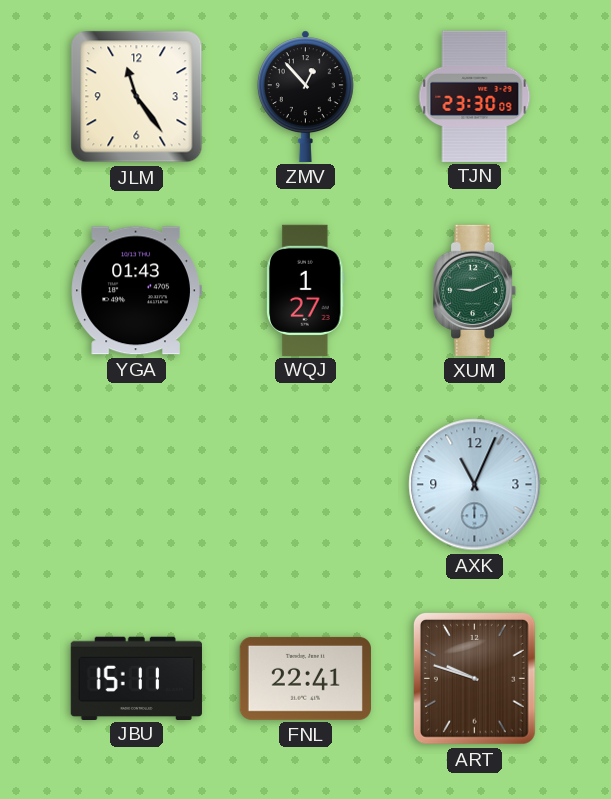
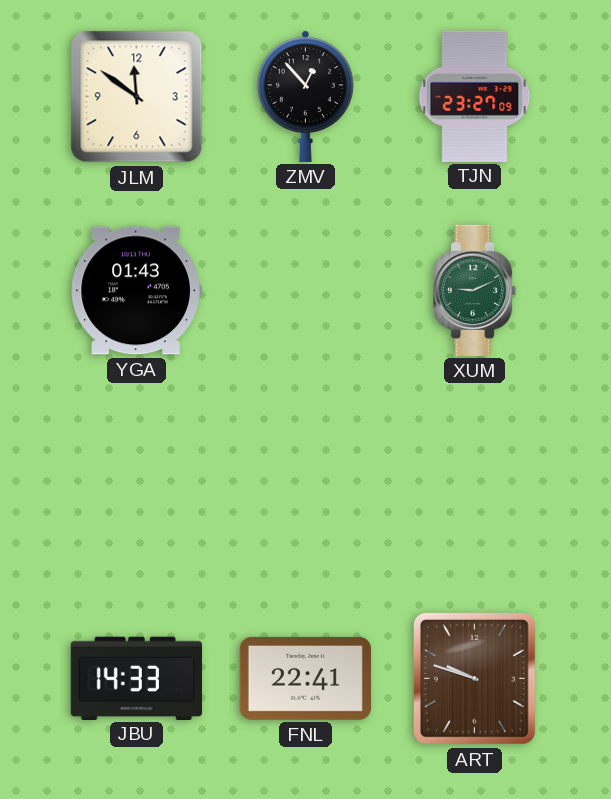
JLM: 11:24 -> 11:51 (137, 97)
TJN: 23:30 -> 23:27 (475, 96)
WQJ: 1:27 -> none (306, 290)
AXK: 11:04 -> none (475, 485)
JBU: 15:11 -> 14:33 (136, 678)
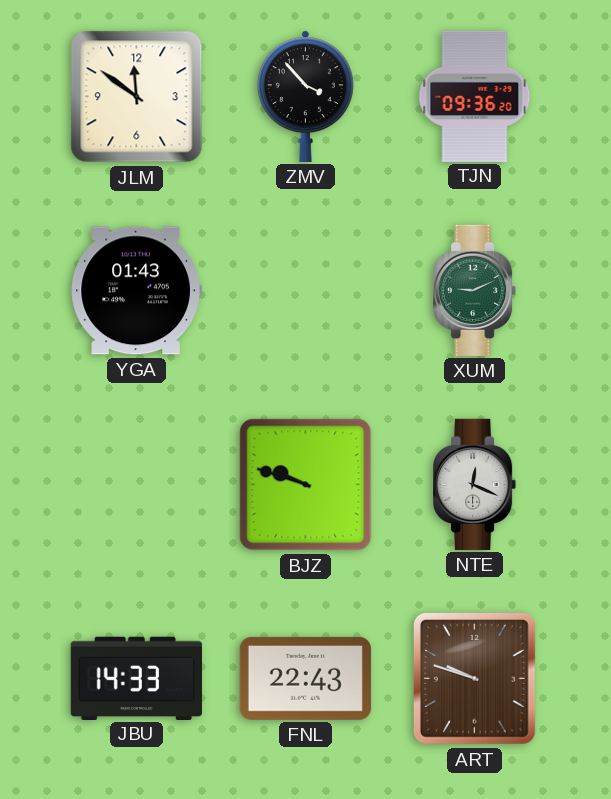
ZMV: 12:53 -> 3:53 (305, 96)
TJN: 23:27 -> 09:36 (475, 96)
BJZ: none -> 9:48 (306, 485)
NTE: none -> 12:19 (476, 484)
FNL: 22:41 -> 22:43 (305, 678)
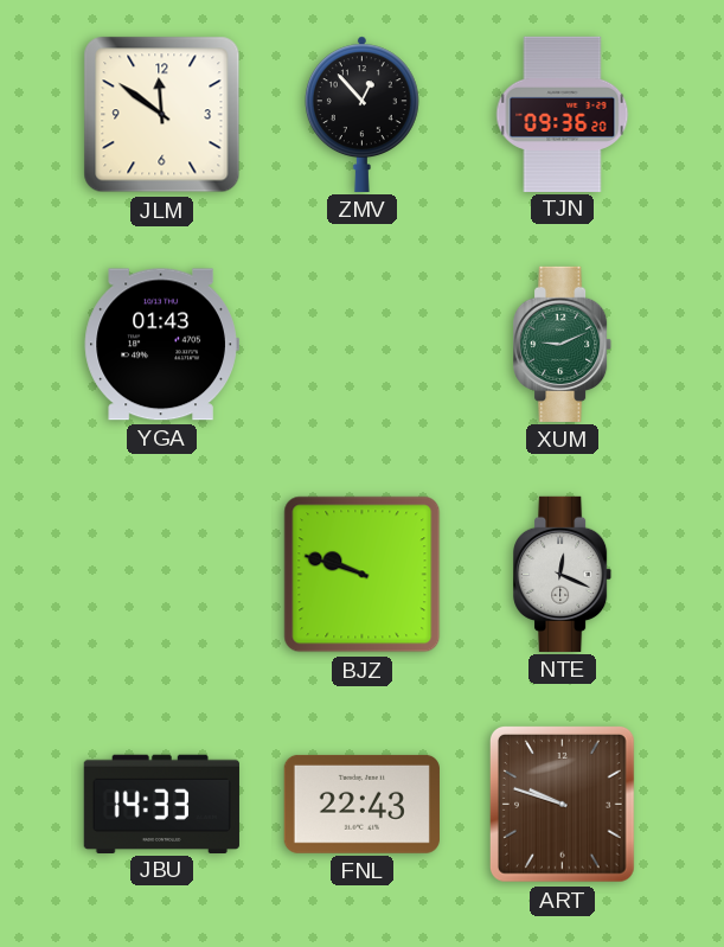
ZMV: 3:53 -> 12:53 (361, 114)
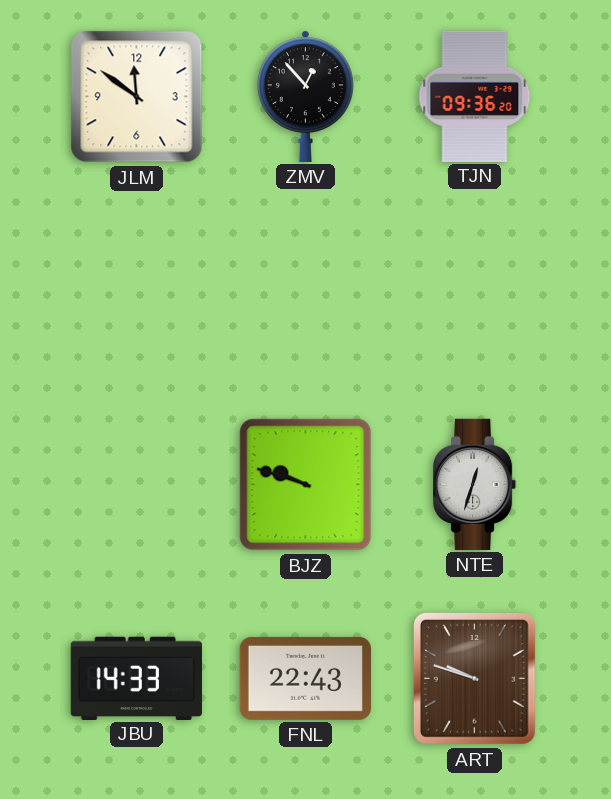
YGA: 01:43 -> none (161, 345)
XUM: 9:11 -> none (564, 344)
NTE: 12:19 -> 12:33 (476, 484)
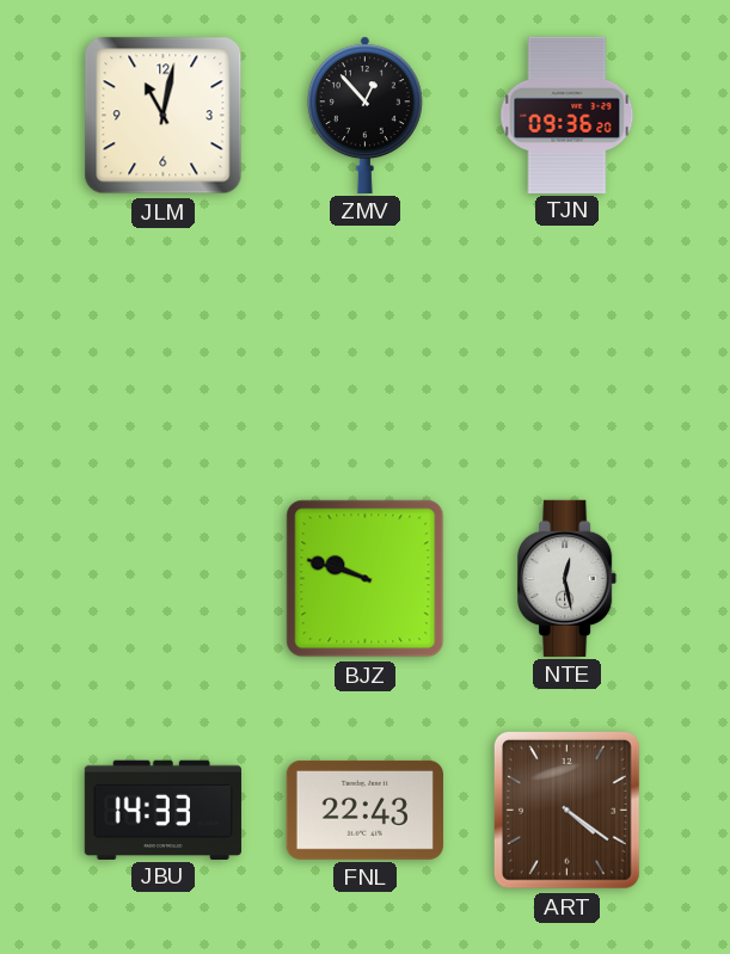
JLM: 11:51 -> 11:02 (164, 116)
NTE: 12:33 -> 12:28 (569, 578)
ART: 9:48 -> 4:21 (566, 810)
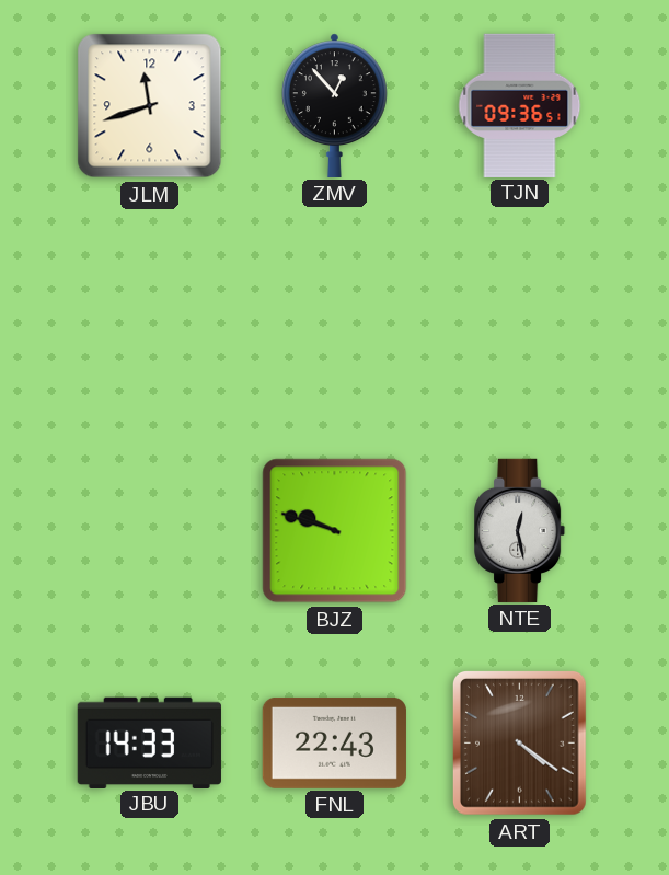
JLM: 11:02 -> 11:42 (150, 106)
TJN: 09:36:20 -> 09:36:51 (520, 105)
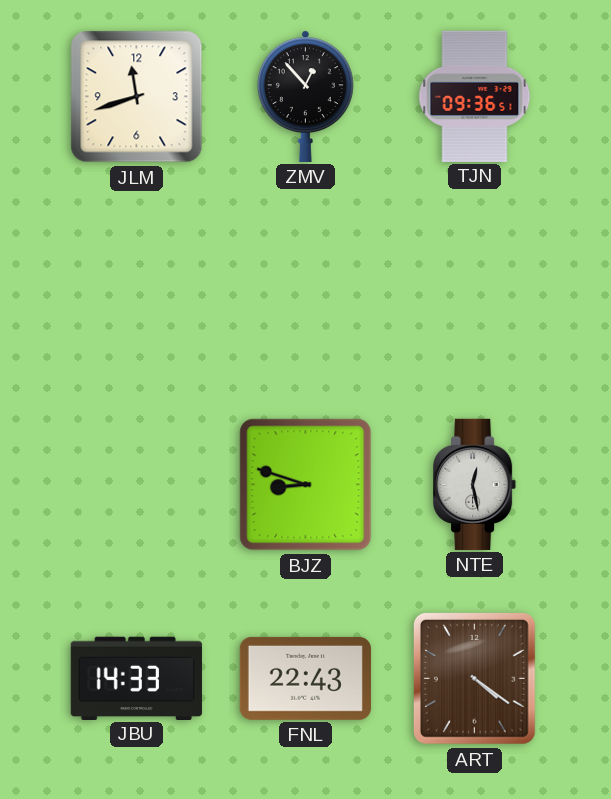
BJZ: 9:48 -> 8:48 (306, 485)
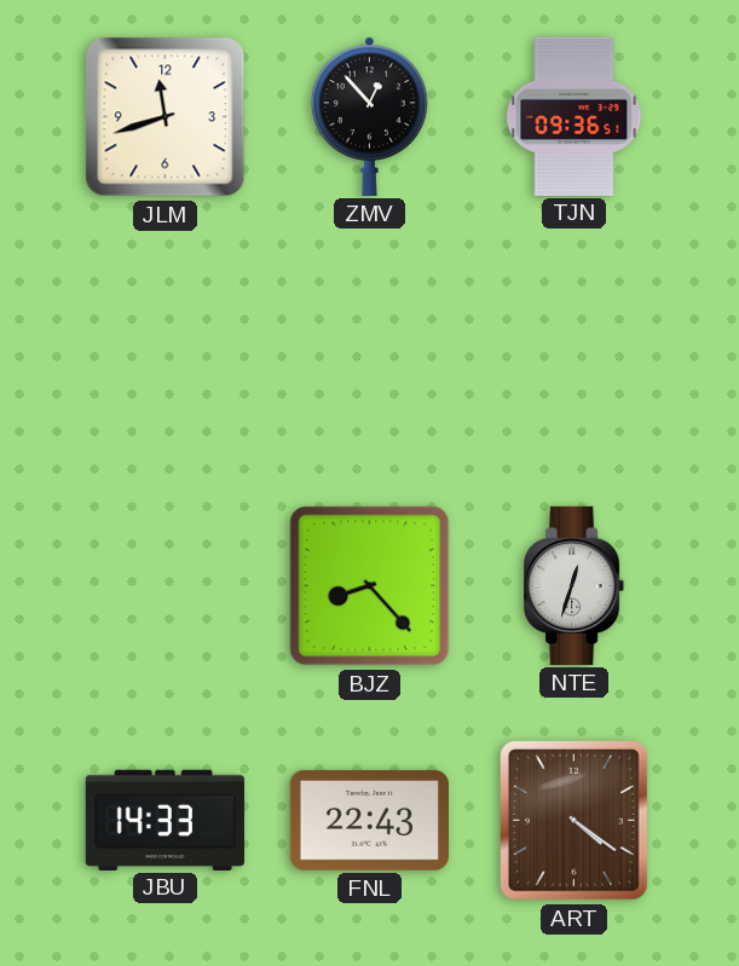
BJZ: 8:48 -> 8:23 (370, 586)
NTE: 12:28 -> 12:33 (576, 585)
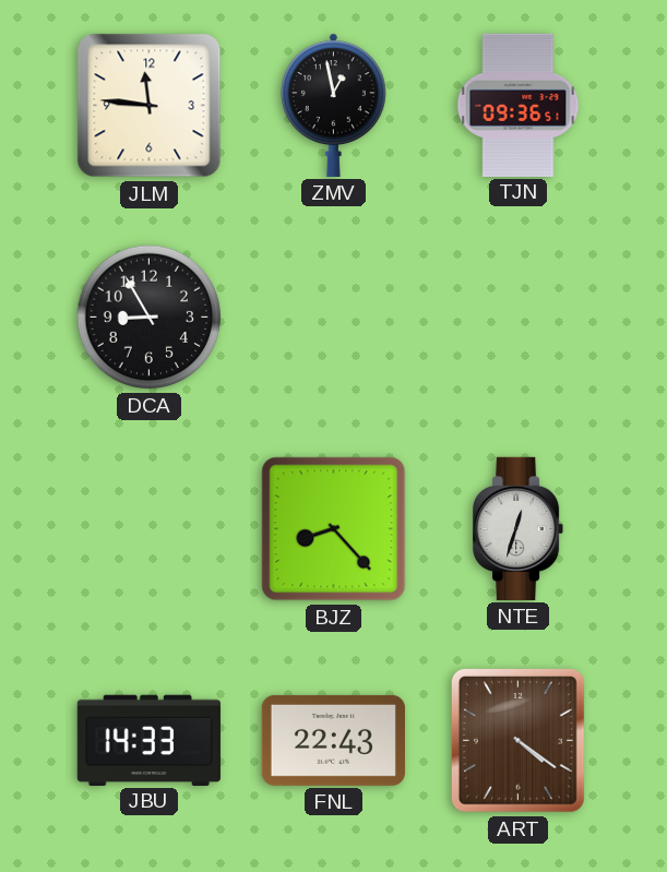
JLM: 11:42 -> 11:46 (150, 106)
ZMV: 12:53 -> 12:58 (333, 105)
DCA: none -> 8:55 (150, 318)
